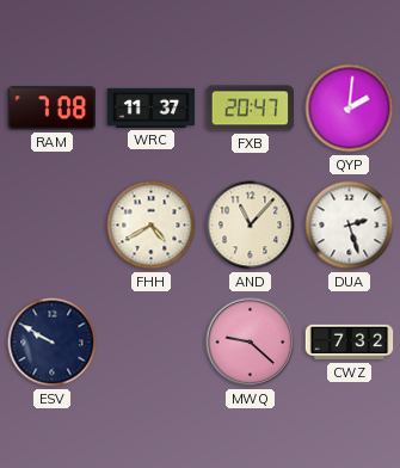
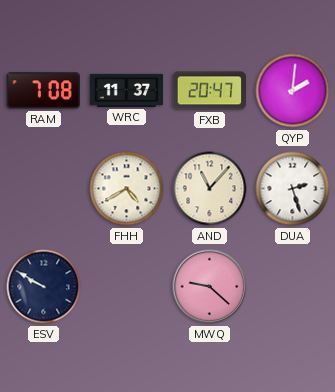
CWZ: 7:32 -> none (350, 343)
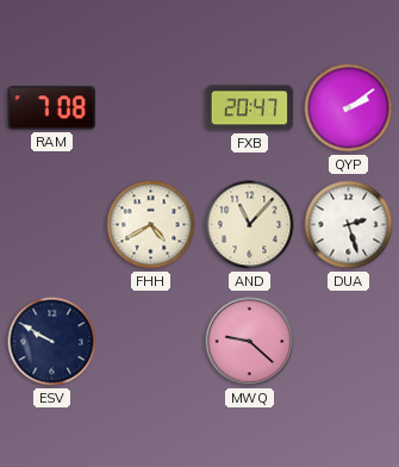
WRC: 11:37 -> none (127, 90)
QYP: 2:01 -> 2:09 (349, 108)
